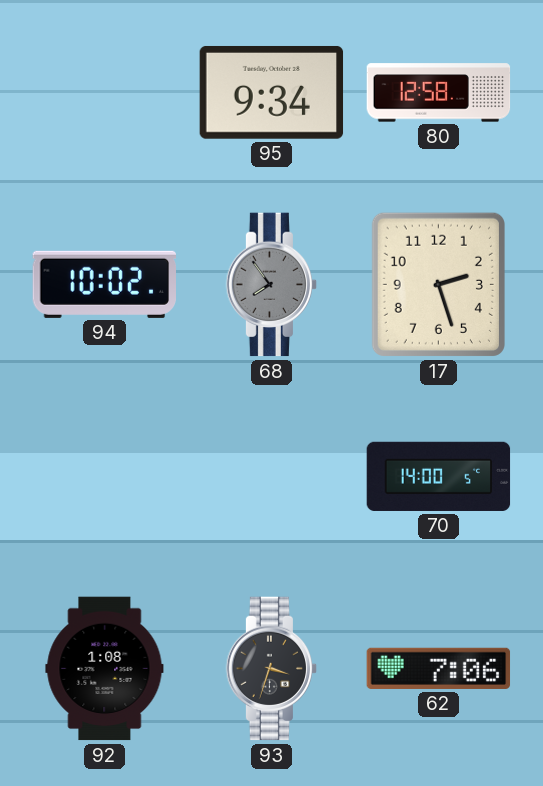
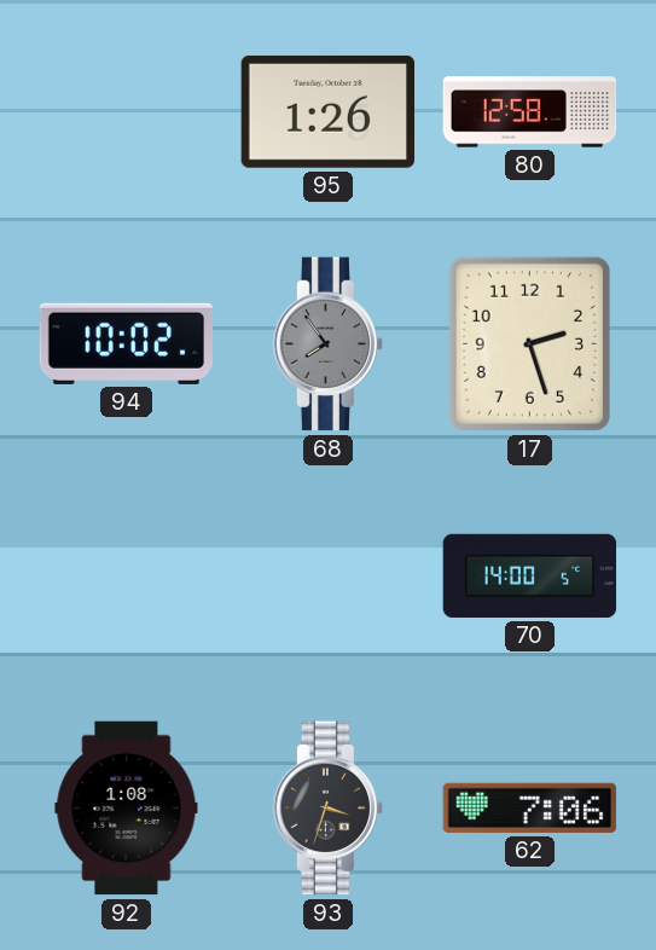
95: 9:34 -> 1:26 (329, 112)
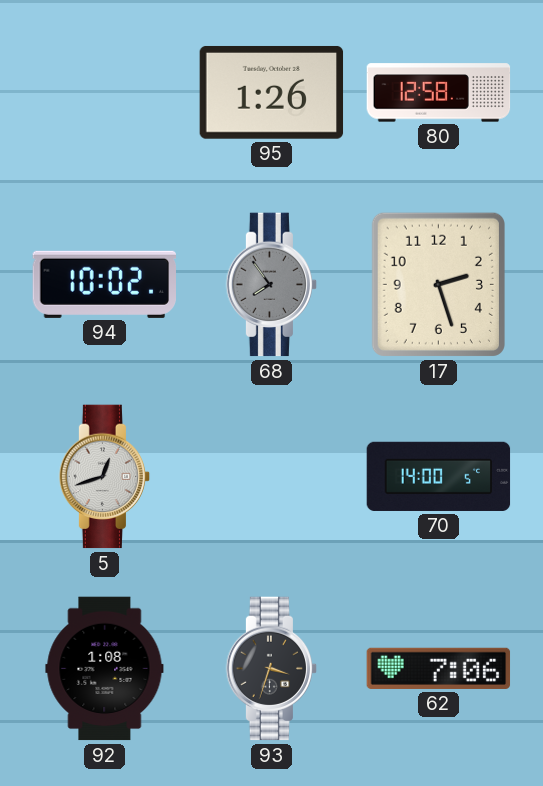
5: none -> 12:42 (105, 477)
